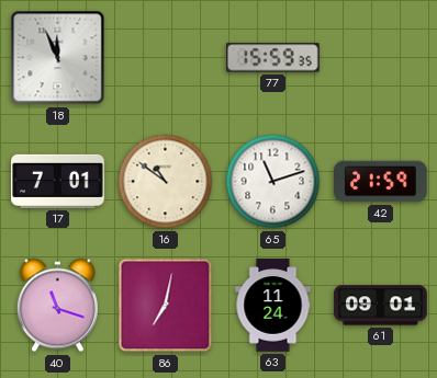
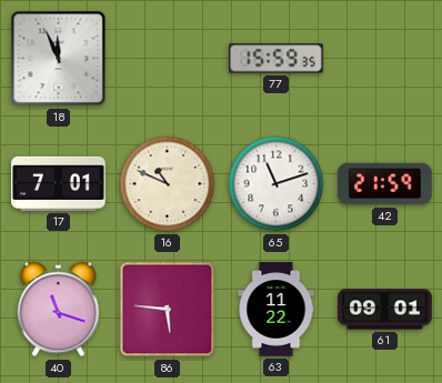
16: 10:51 -> 10:49 (168, 184)
86: 7:02 -> 5:46 (168, 310)
63: 11:24 -> 11:22 (277, 310)
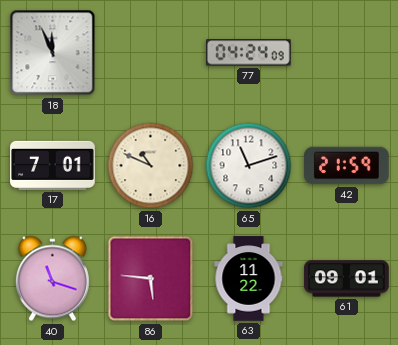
77: 15:59 -> 04:24 (249, 53)
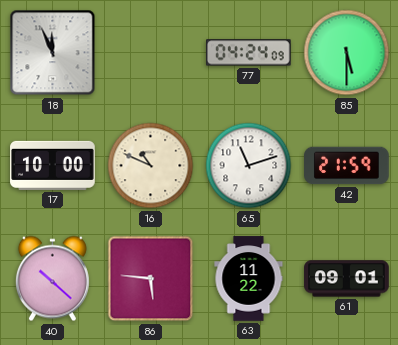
85: none -> 5:30 (347, 53)
17: 7:01 -> 10:00 (53, 165)
40: 11:18 -> 10:22 (52, 279)
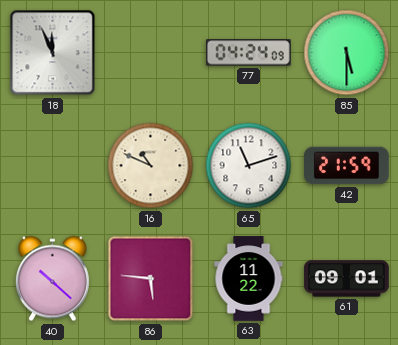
17: 10:00 -> none (53, 165)
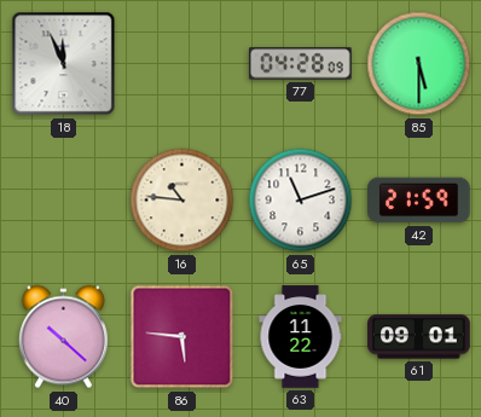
77: 04:24 -> 04:28 (301, 64)
16: 10:49 -> 10:46 (182, 201)
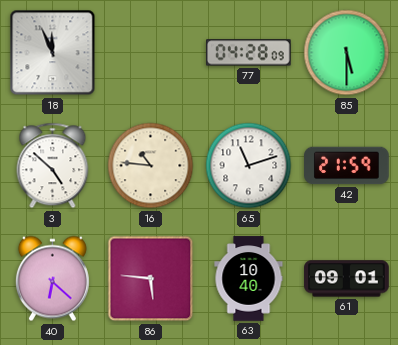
3: none -> 4:52 (53, 166)
40: 10:22 -> 6:22 (52, 279)
63: 11:22 -> 10:40 (249, 279)
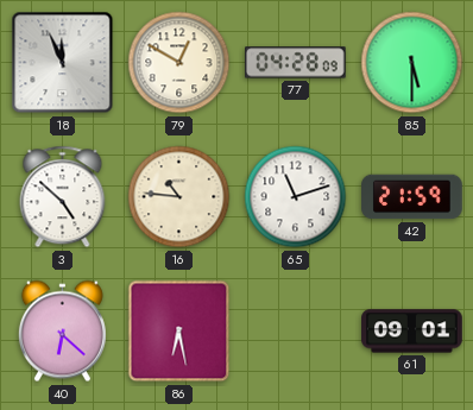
79: none -> 12:50 (179, 63)
86: 5:46 -> 6:28 (179, 332)
63: 10:40 -> none (249, 279)
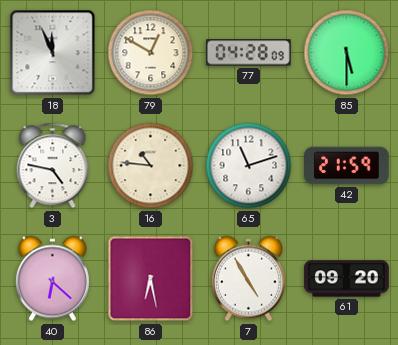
3: 4:52 -> 4:47 (53, 166)
7: none -> 4:55 (248, 279)
61: 09:01 -> 09:20 (347, 279)
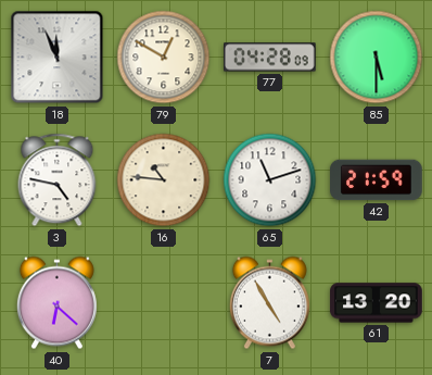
86: 6:28 -> none (151, 279)
61: 09:20 -> 13:20 (377, 303)
